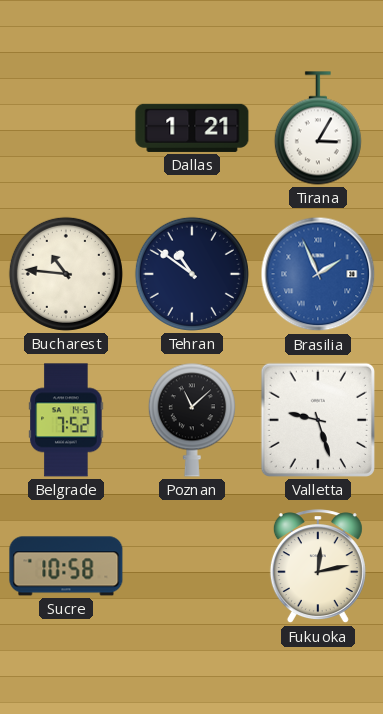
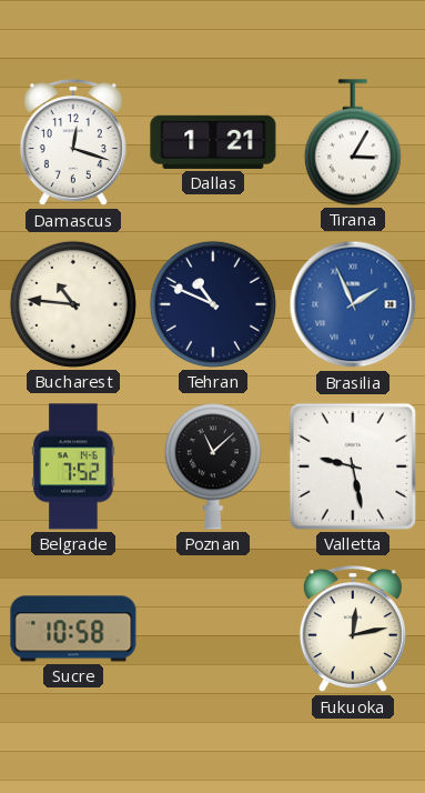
Damascus: none -> 12:18 (73, 143)
Tehran: 10:51 -> 10:49 (213, 304)
Valletta: 9:27 -> 9:28 (353, 466)
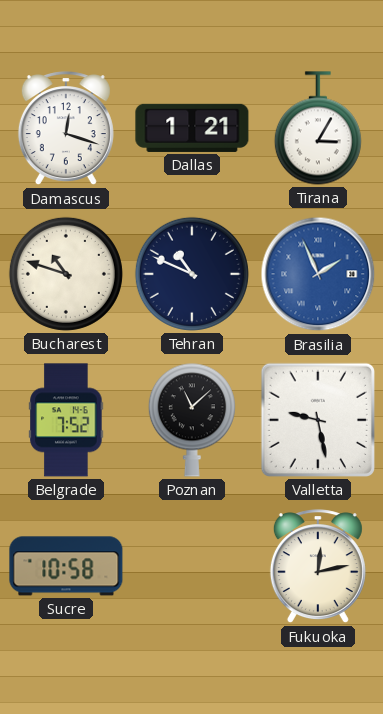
Bucharest: 10:46 -> 10:48 (66, 274)
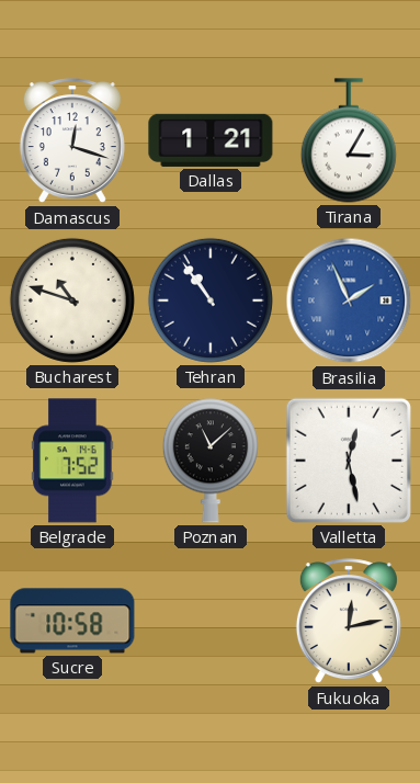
Tehran: 10:49 -> 10:54 (211, 300)
Valletta: 9:28 -> 12:28 (349, 461)
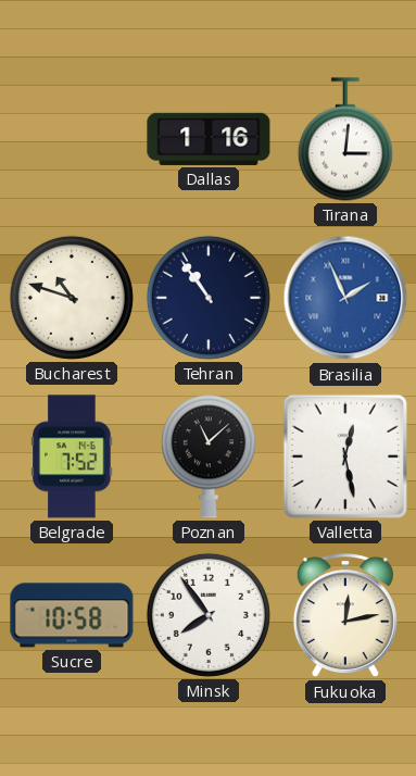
Damascus: 12:18 -> none (72, 141)
Dallas: 1:21 -> 1:16 (209, 139)
Tirana: 3:05 -> 3:01 (345, 139)
Minsk: none -> 7:54 (209, 615)
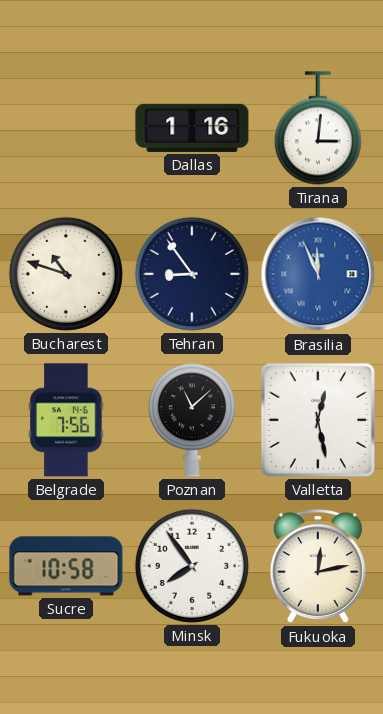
Tehran: 10:54 -> 8:54 (192, 274)
Brasilia: 1:56 -> 11:56 (318, 274)
Belgrade: 7:52 -> 7:56 (66, 420)
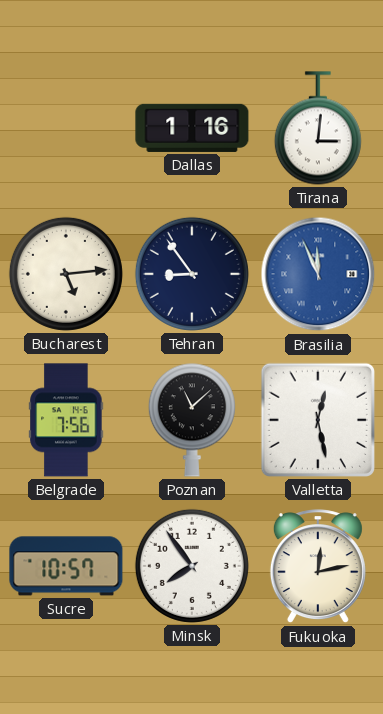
Bucharest: 10:48 -> 5:14 (66, 274)
Sucre: 10:58 -> 10:57 (66, 566)
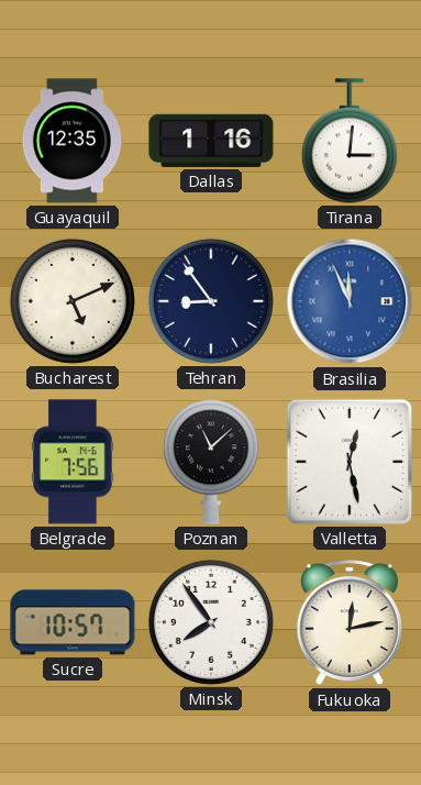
Guayaquil: none -> 12:35 (73, 141)
Bucharest: 5:14 -> 5:11 (73, 301)
